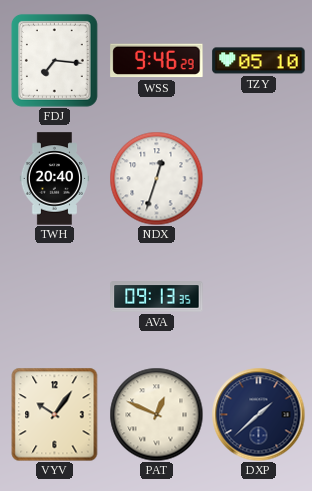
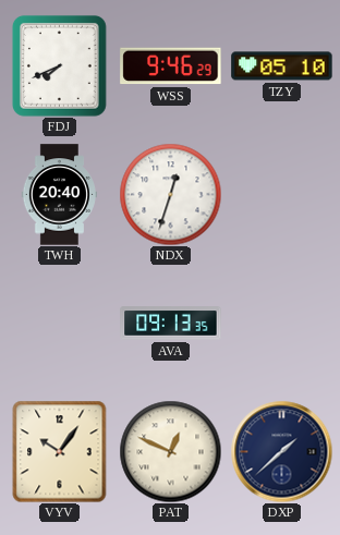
FDJ: 7:16 -> 7:41 (59, 65)
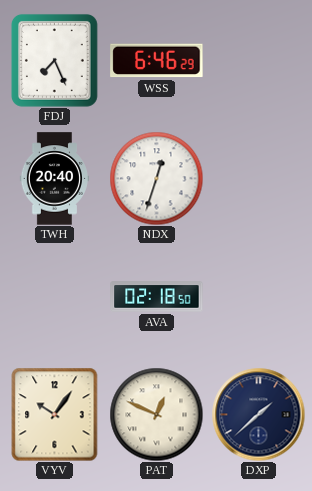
FDJ: 7:41 -> 7:26 (54, 60)
WSS: 9:46 -> 6:46 (157, 61)
TZY: 05:10 -> none (282, 66)
AVA: 09:13 -> 02:18 (157, 297)
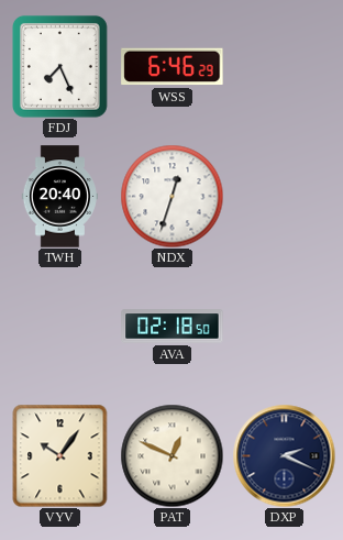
DXP: 1:38 -> 2:19 (284, 455)
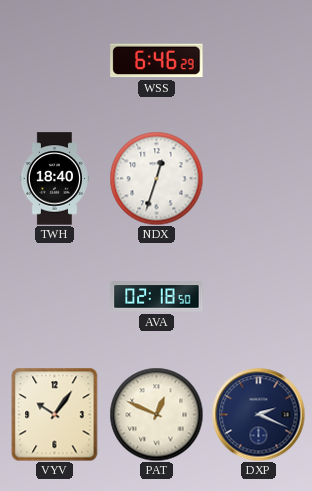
FDJ: 7:26 -> none (59, 66)
TWH: 20:40 -> 18:40 (54, 179)
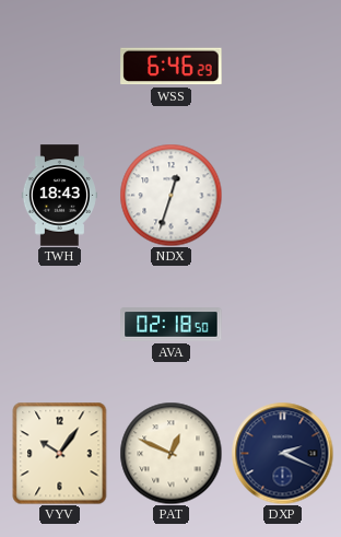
TWH: 18:40 -> 18:43 (59, 196)
